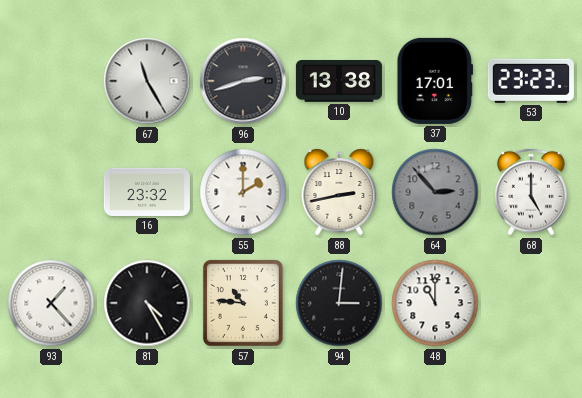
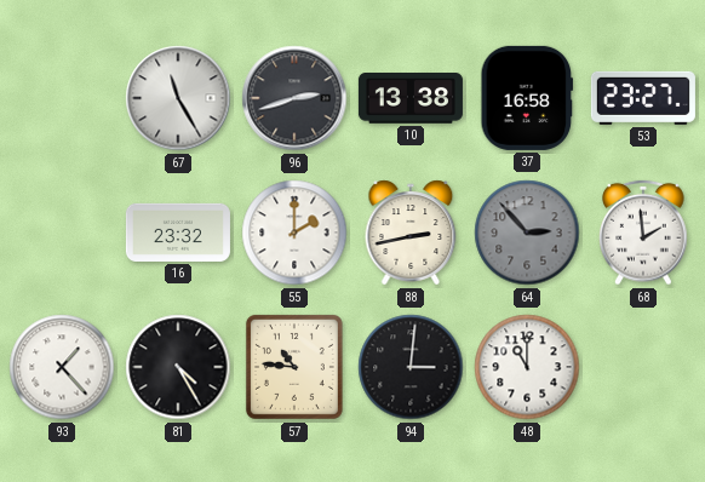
37: 17:01 -> 16:58 (527, 98)
53: 23:23 -> 23:27 (643, 98)
68: 5:00 -> 1:59 (643, 233)
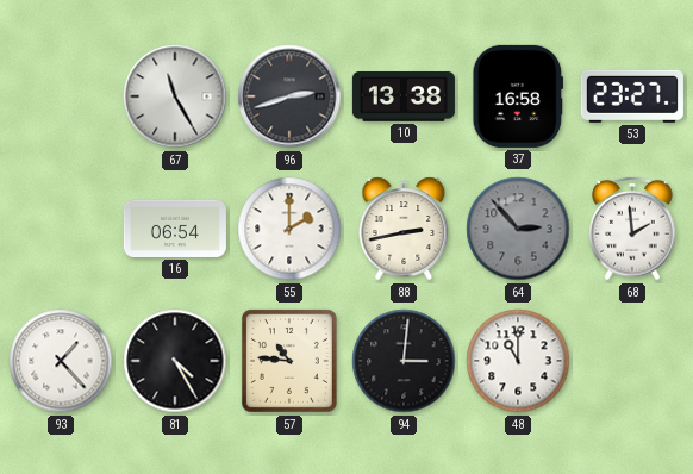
16: 23:32 -> 06:54 (175, 229)
